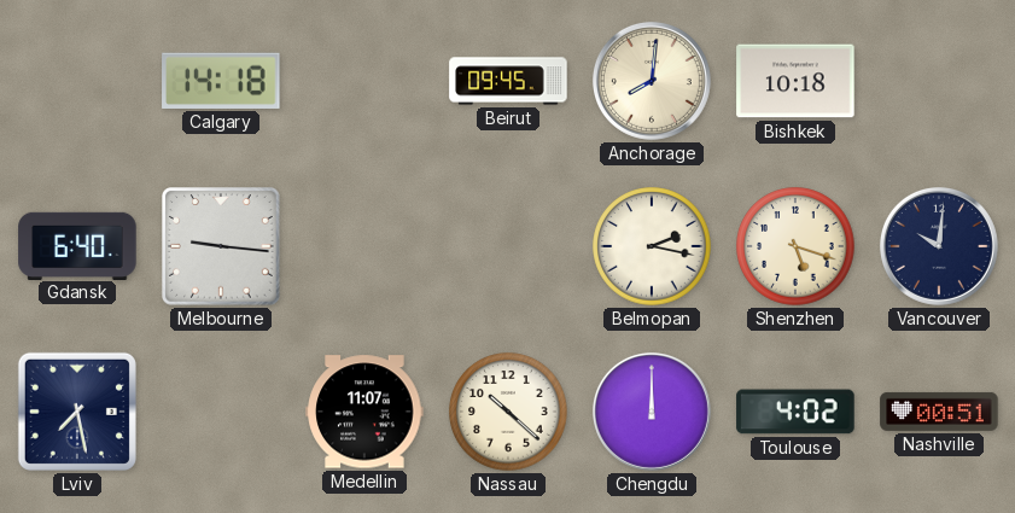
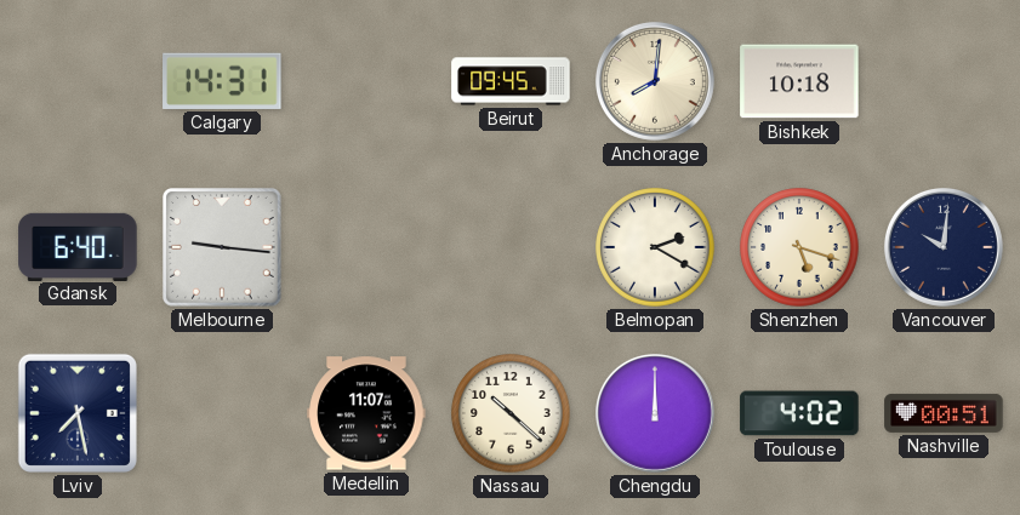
Calgary: 14:18 -> 14:31 (222, 81)
Belmopan: 2:17 -> 2:20 (655, 247)
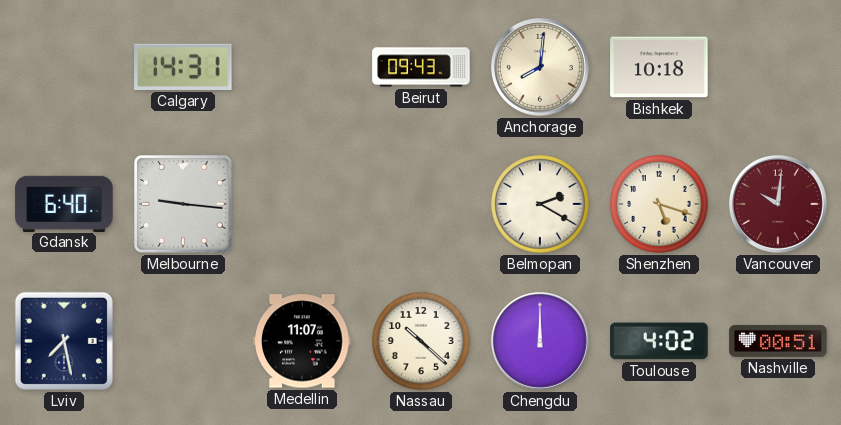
Beirut: 09:45 -> 09:43 (421, 67)
Vancouver dial: navy -> burgundy (778, 204)
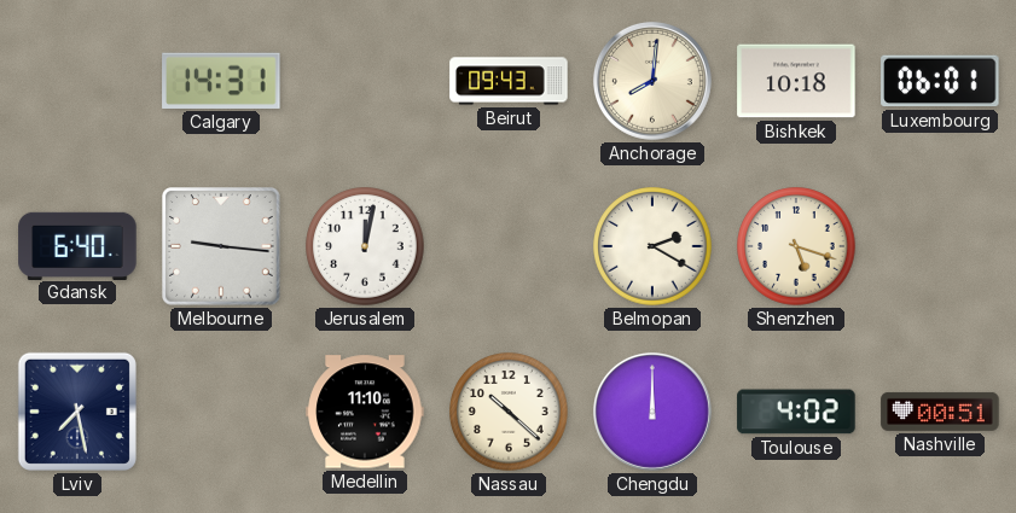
Luxembourg: none -> 06:01 (940, 81)
Jerusalem: none -> 12:02 (365, 246)
Vancouver: 10:01 -> none (778, 204)
Medellin: 11:07 -> 11:10 (365, 412)
